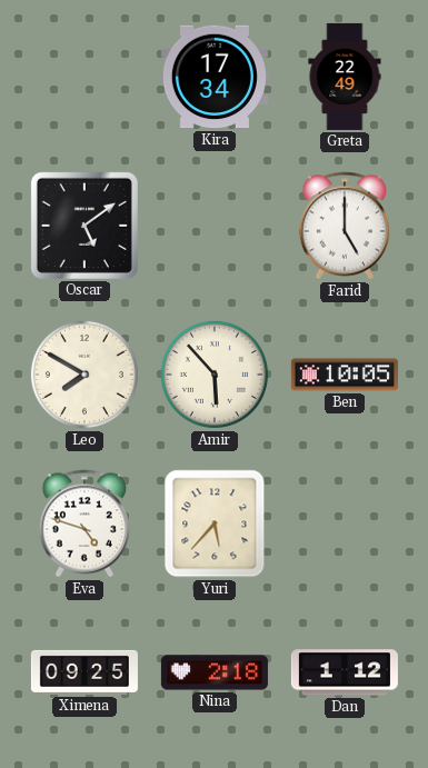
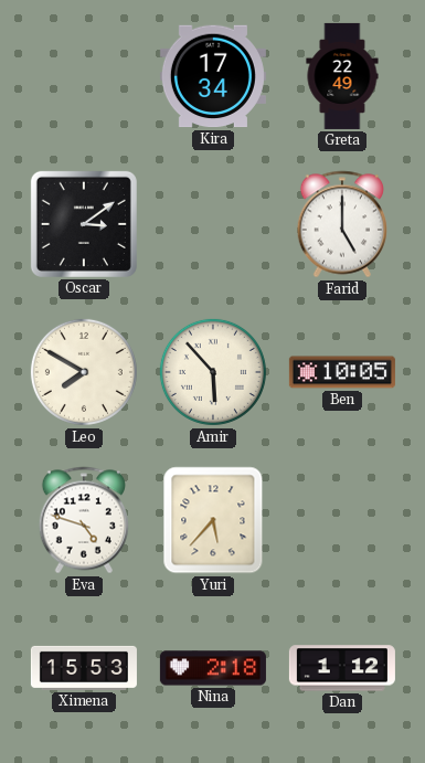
Oscar: 5:09 -> 3:09 (84, 224)
Ximena: 09:25 -> 15:53 (84, 668)
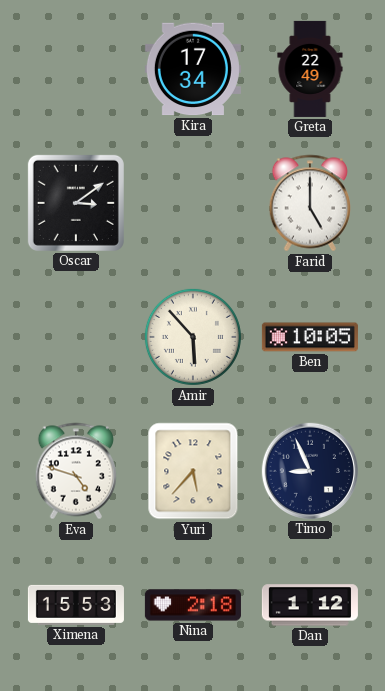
Leo: 7:50 -> none (84, 372)
Timo: none -> 8:56 (310, 471)
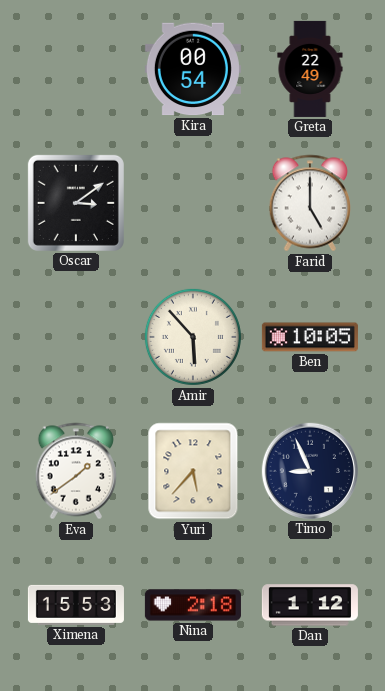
Kira: 17:34 -> 00:54 (193, 69)
Eva: 4:48 -> 1:39 (75, 471)
